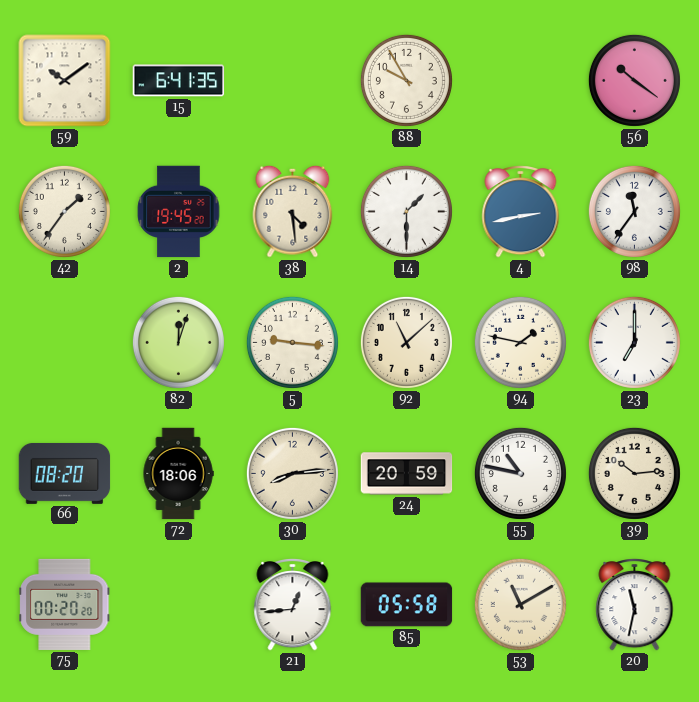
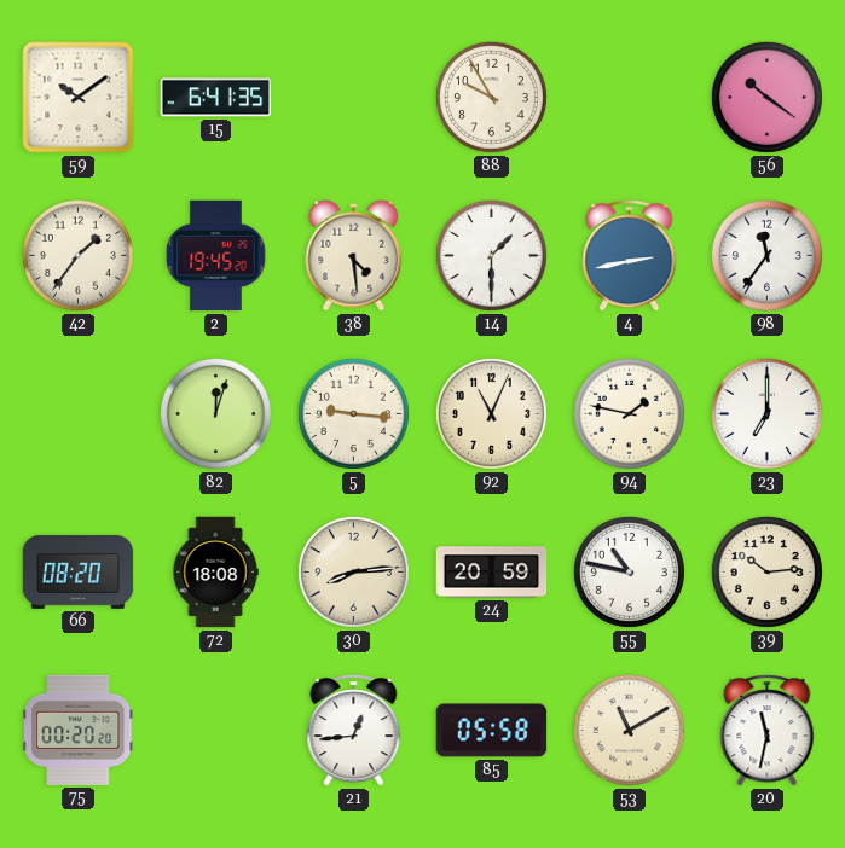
92: 11:08 -> 11:04 (491, 413)
72: 18:06 -> 18:08 (215, 573)
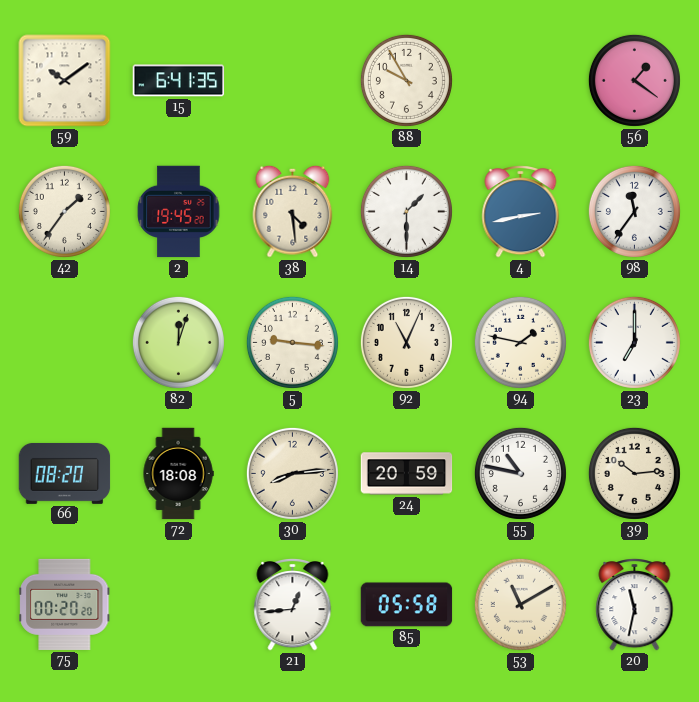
56: 10:21 -> 1:21 (634, 80)
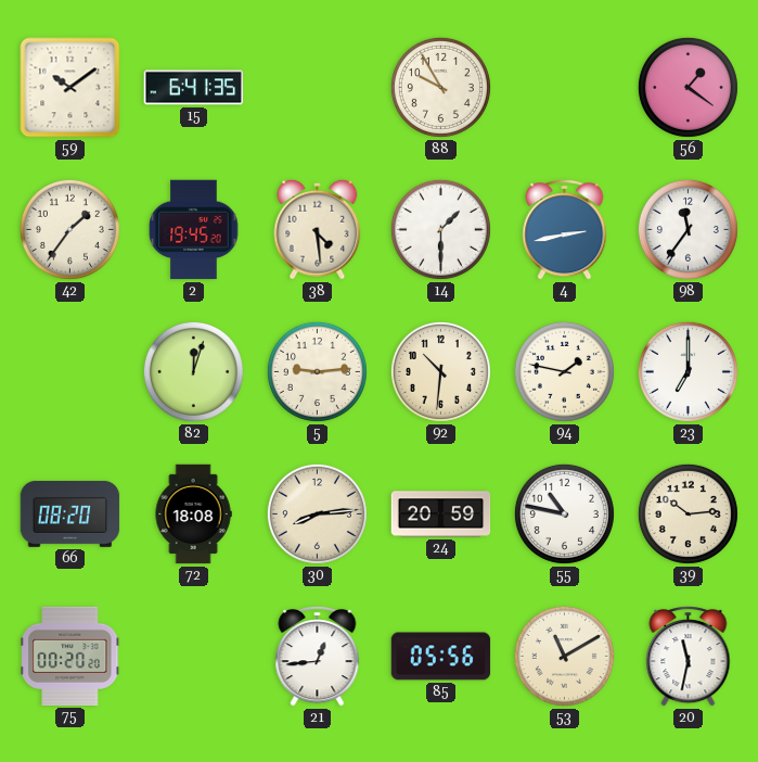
5: 9:16 -> 9:14 (317, 371)
92: 11:04 -> 10:31 (440, 371)
85: 05:58 -> 05:56 (441, 657)
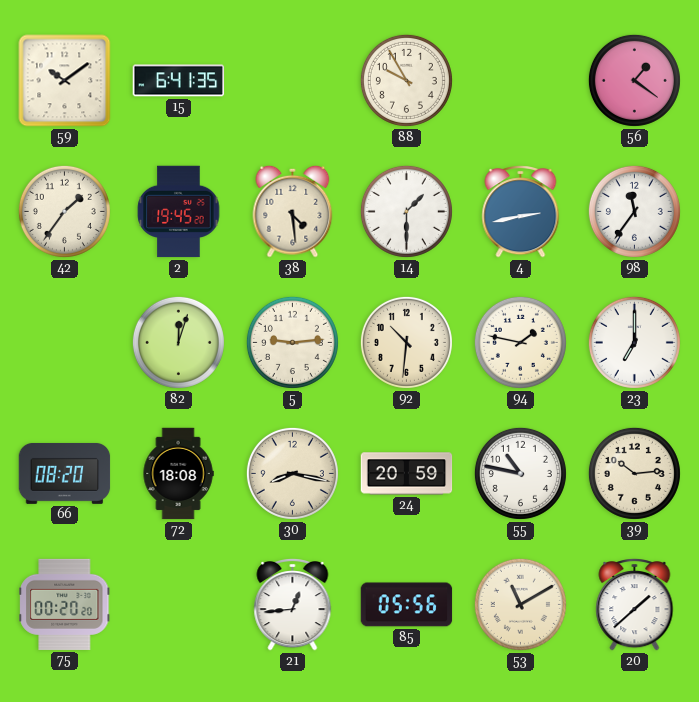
30: 8:14 -> 8:17 (292, 473)
20: 11:32 -> 1:38 (635, 605)
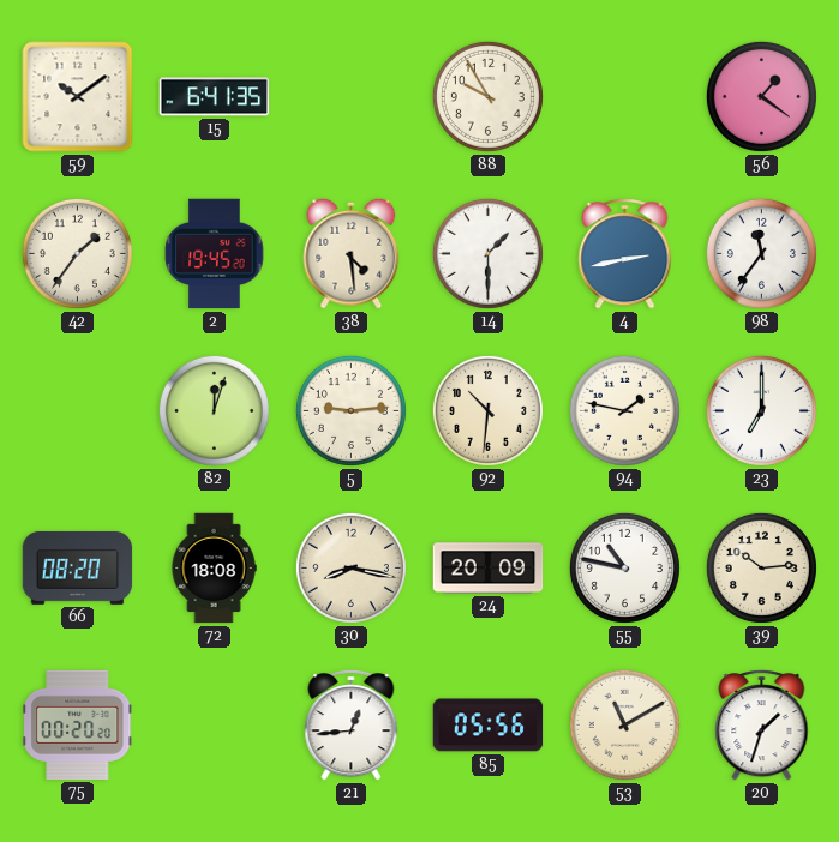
24: 20:59 -> 20:09 (489, 569)
20: 1:38 -> 1:33 (762, 726)
